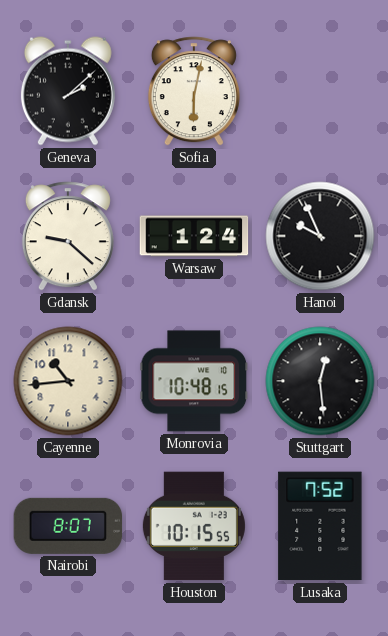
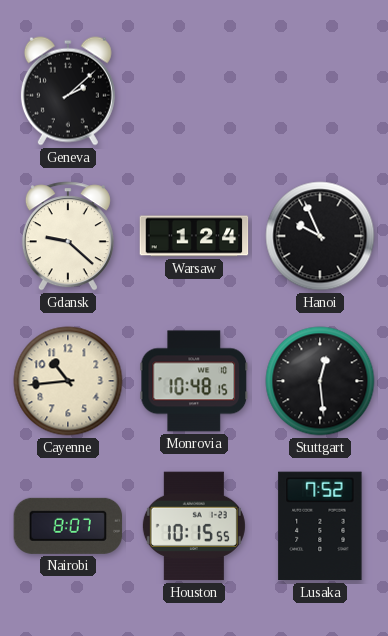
Sofia: 6:02 -> none (194, 91)
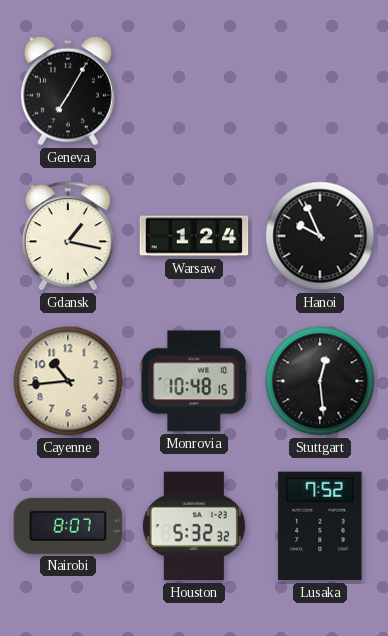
Geneva: 2:08 -> 7:05 (68, 91)
Gdansk: 9:22 -> 1:17 (68, 236)
Houston: 10:15 -> 5:32 (194, 526)
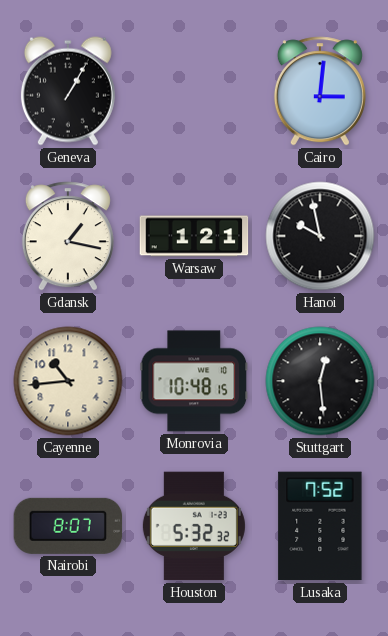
Geneva: 7:05 -> 1:05 (68, 91)
Cairo: none -> 3:01 (320, 91)
Warsaw: 1:24 -> 1:21 (194, 236)
Hanoi: 9:56 -> 9:58 (320, 236)
